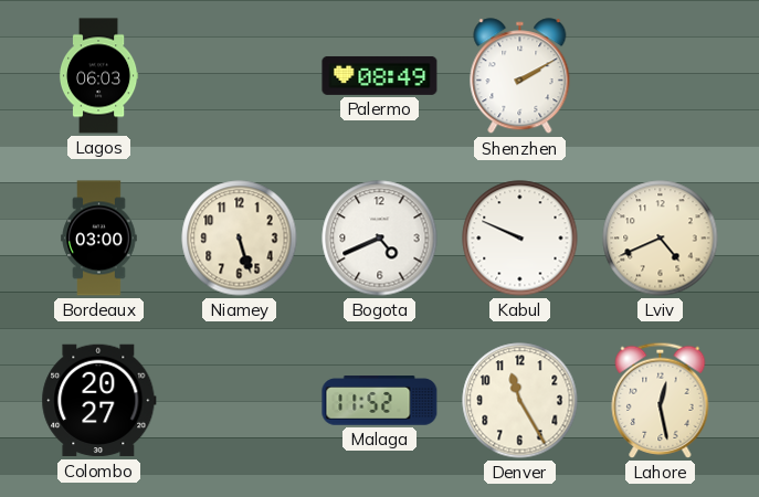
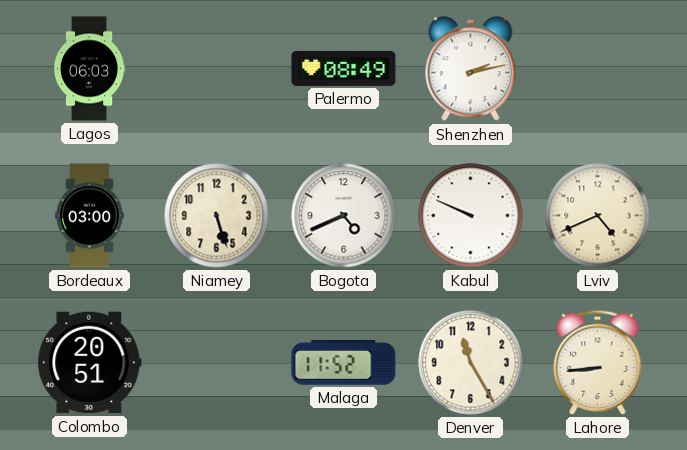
Shenzhen: 2:10 -> 2:13 (471, 69)
Colombo: 20:27 -> 20:51 (90, 363)
Lahore: 12:28 -> 8:44 (598, 362)
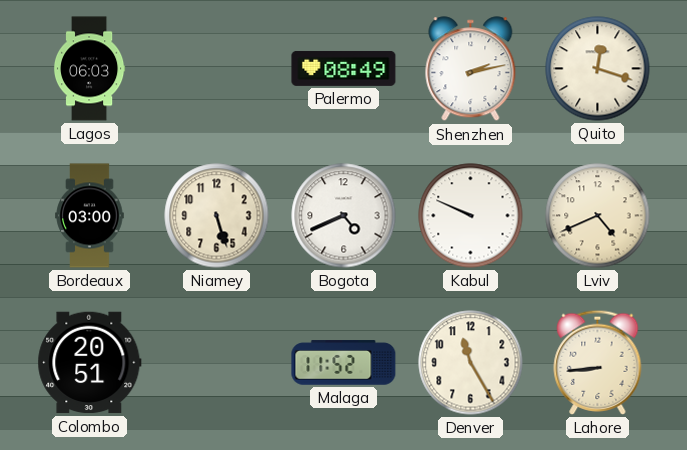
Quito: none -> 12:18 (598, 69)
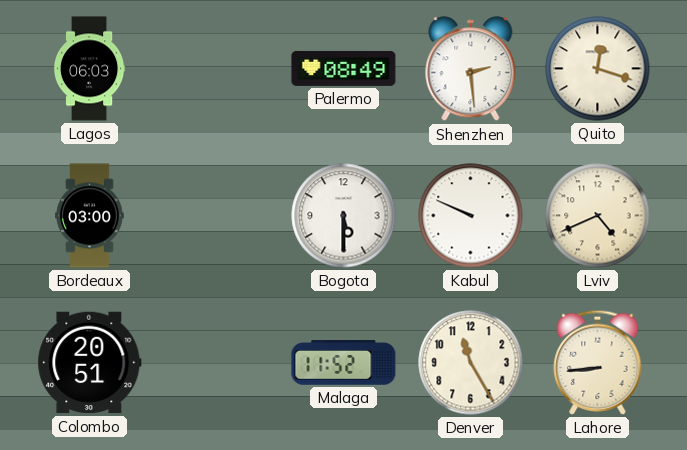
Shenzhen: 2:13 -> 2:29 (471, 69)
Niamey: 5:27 -> none (217, 216)
Bogota: 4:41 -> 5:30 (344, 216)
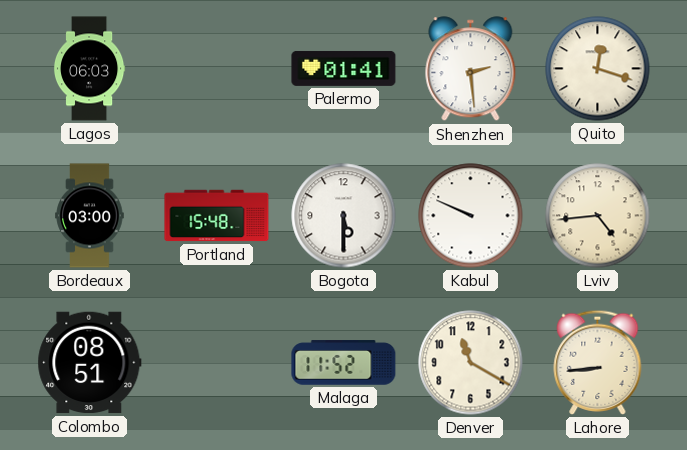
Palermo: 08:49 -> 01:41 (344, 68)
Portland: none -> 15:48 (217, 216)
Lviv: 4:41 -> 4:44 (598, 216)
Colombo: 20:51 -> 08:51 (90, 363)
Denver: 11:25 -> 11:20 (471, 363)
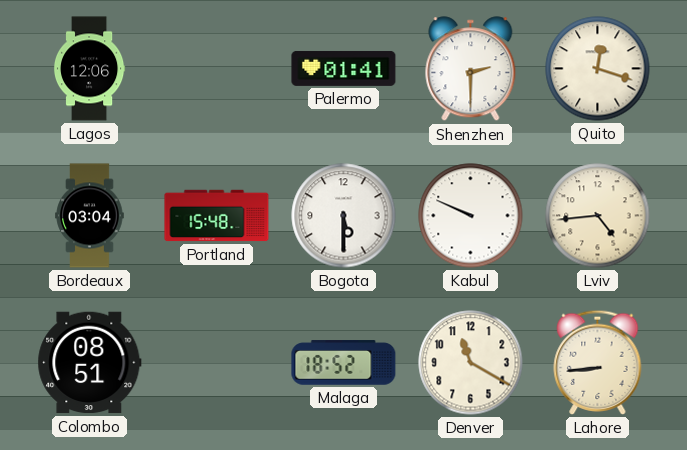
Lagos: 06:03 -> 12:06 (89, 69)
Shenzhen: 2:29 -> 2:30 (471, 69)
Bordeaux: 03:00 -> 03:04 (90, 216)
Malaga: 11:52 -> 18:52 (344, 363)
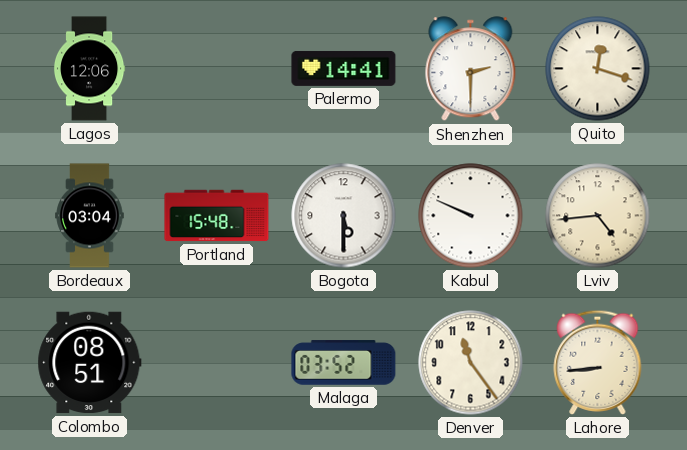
Palermo: 01:41 -> 14:41 (344, 68)
Malaga: 18:52 -> 03:52 (344, 363)
Denver: 11:20 -> 11:24 (471, 363)
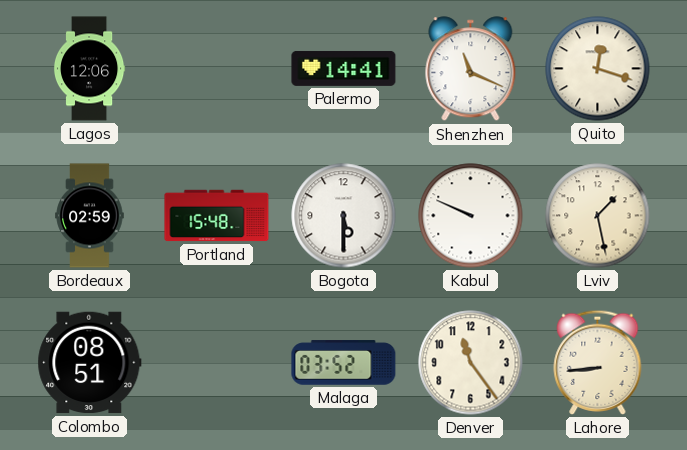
Shenzhen: 2:30 -> 11:19 (471, 69)
Bordeaux: 03:04 -> 02:59 (90, 216)
Lviv: 4:44 -> 1:28 (598, 216)
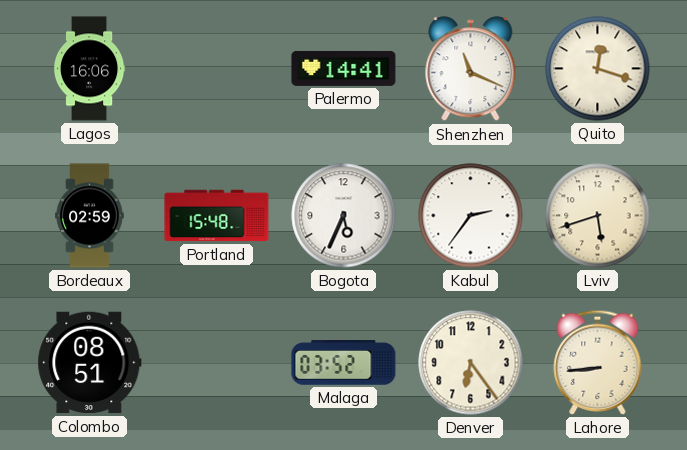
Lagos: 12:06 -> 16:06 (89, 69)
Bogota: 5:30 -> 5:34 (344, 216)
Kabul: 9:49 -> 2:36 (471, 216)
Lviv: 1:28 -> 5:42 (598, 216)
Denver: 11:24 -> 6:24 (471, 363)
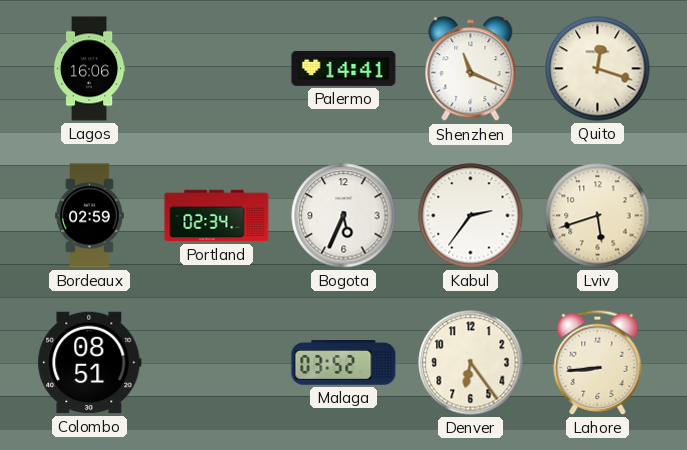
Portland: 15:48 -> 02:34 (217, 216)
